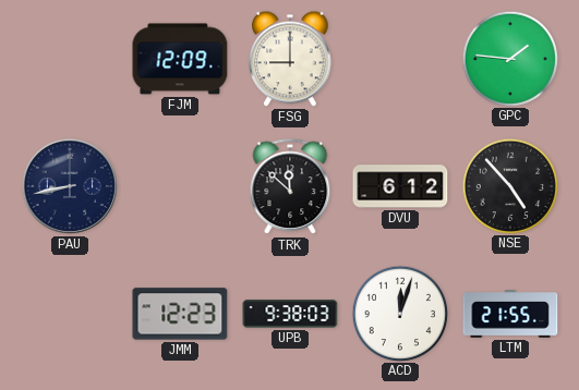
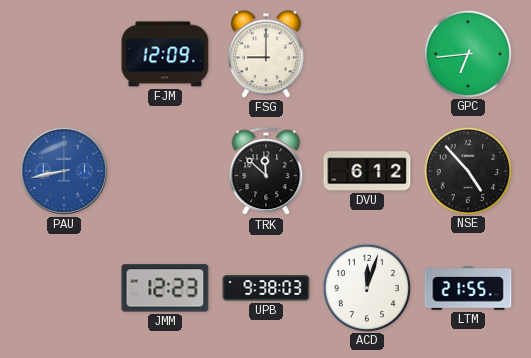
GPC: 1:46 -> 6:44 (467, 53)
PAU dial: navy -> blue (64, 171)
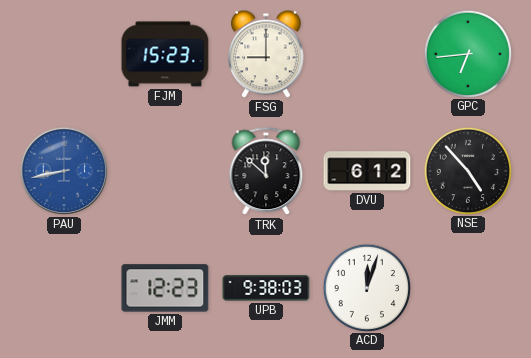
FJM: 12:09 -> 15:23 (165, 54)
LTM: 21:55 -> none (468, 288)
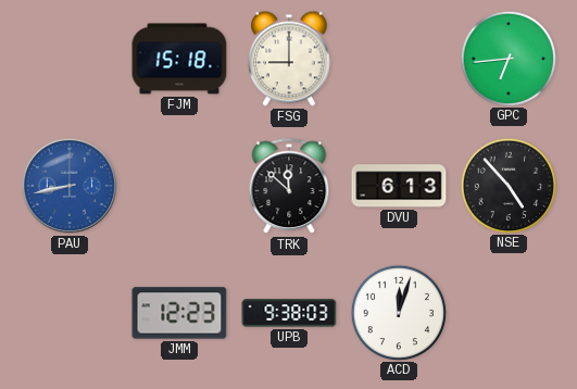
FJM: 15:23 -> 15:18 (179, 59)
DVU: 6:12 -> 6:13 (399, 186)
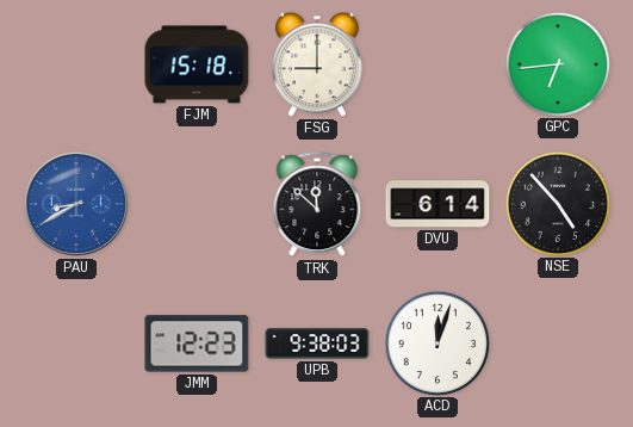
PAU: 8:43 -> 8:40 (76, 204)
DVU: 6:13 -> 6:14 (437, 204)
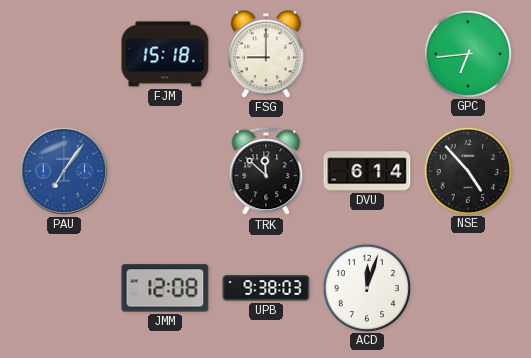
PAU: 8:40 -> 7:06 (64, 171)
JMM: 12:23 -> 12:08 (165, 288)
